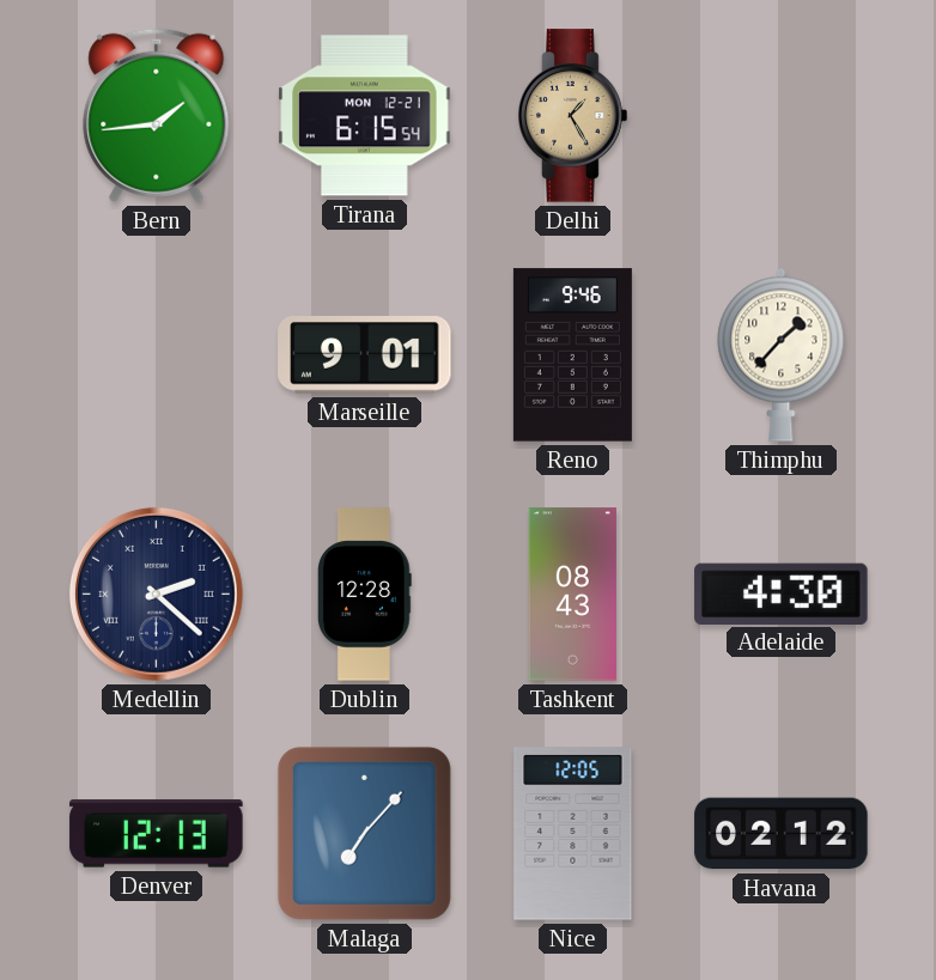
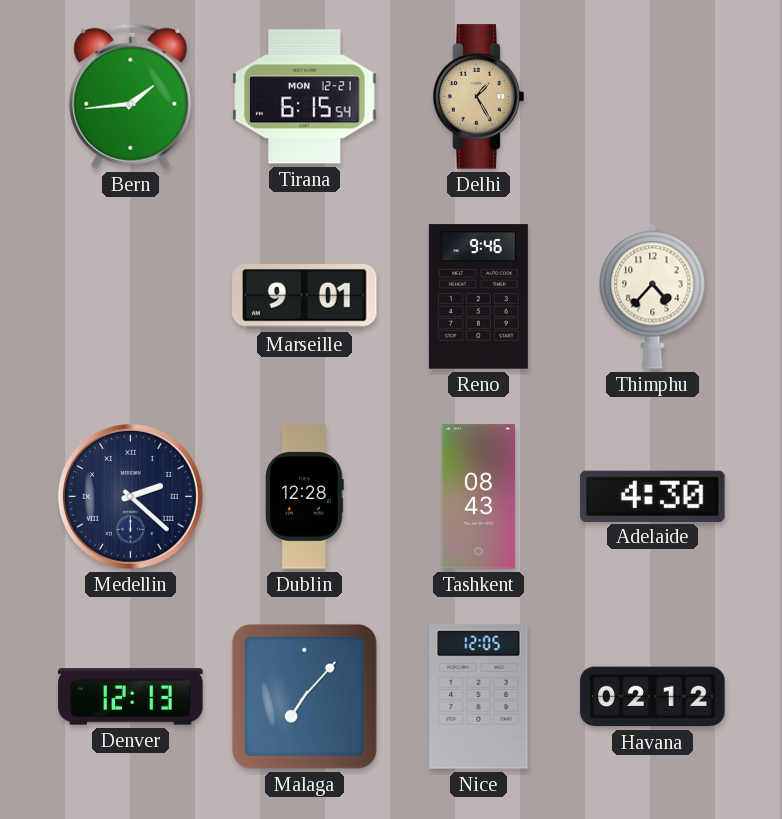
Thimphu: 1:37 -> 4:37 (653, 296)
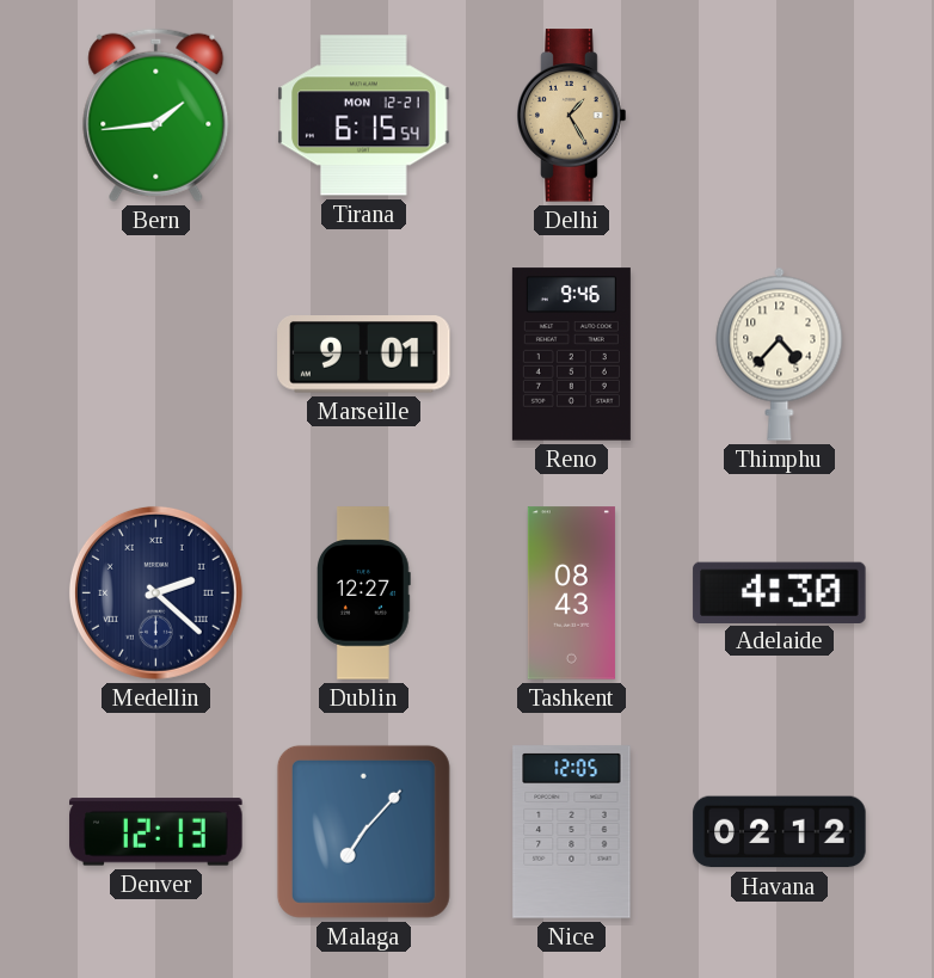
Dublin: 12:28 -> 12:27 (364, 593)
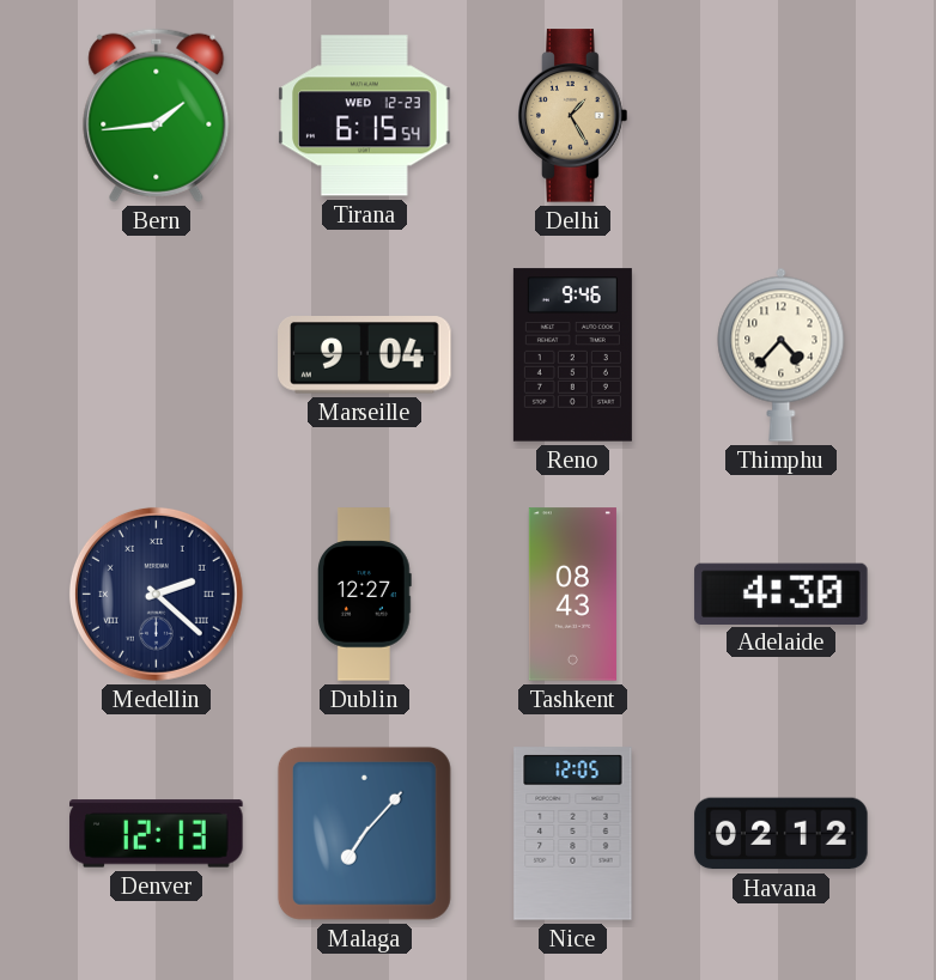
Tirana date: MON 12-21 -> WED 12-23 (365, 116)
Marseille: 9:01 -> 9:04 (365, 355)
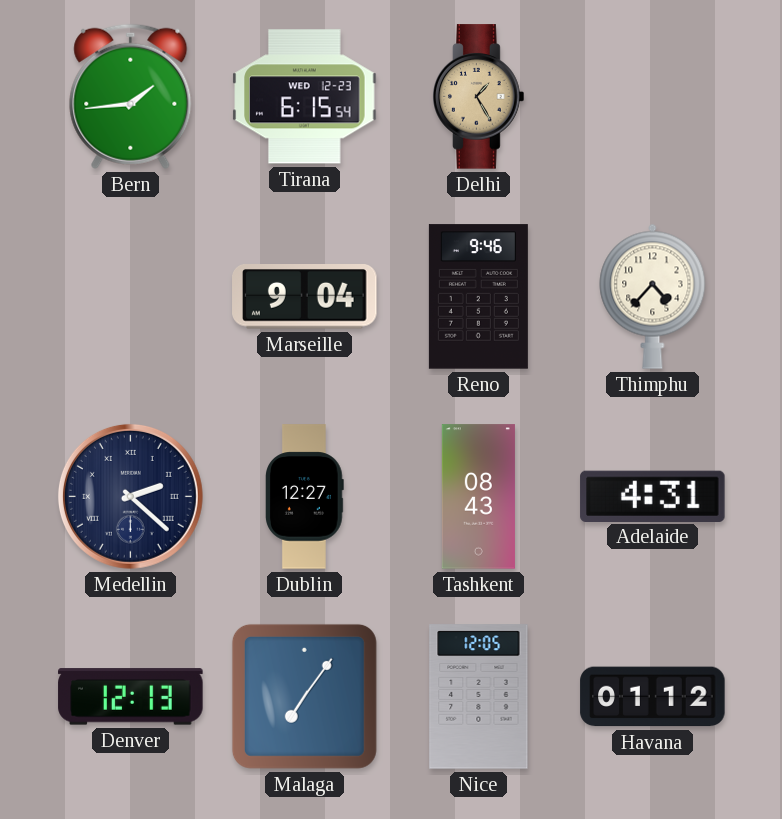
Adelaide: 4:30 -> 4:31 (653, 496)
Malaga: 7:07 -> 7:06 (304, 696)
Havana: 02:12 -> 01:12 (653, 697)
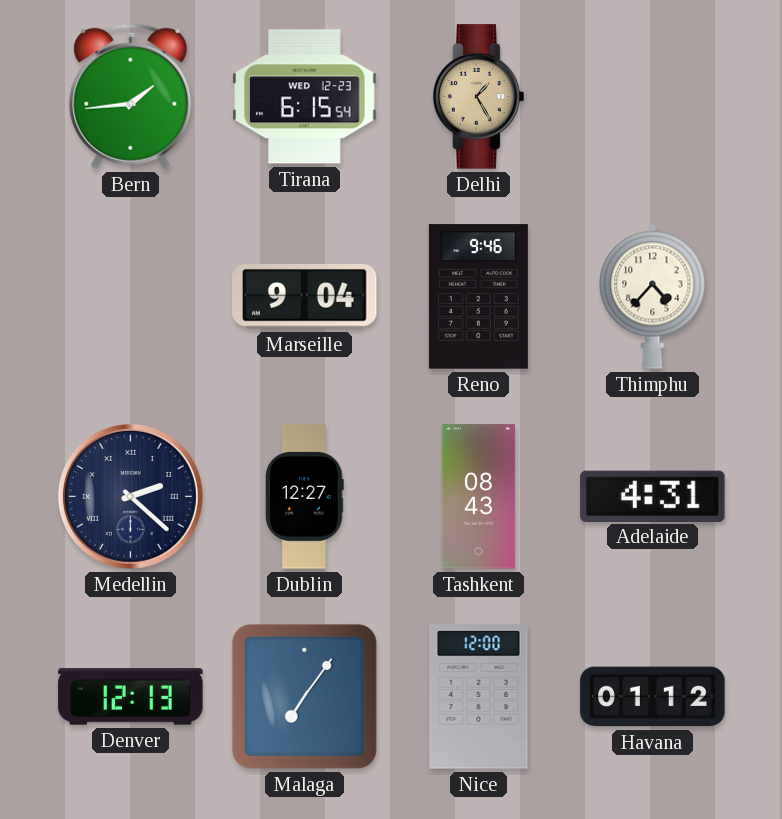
Nice: 12:05 -> 12:00 (479, 697)
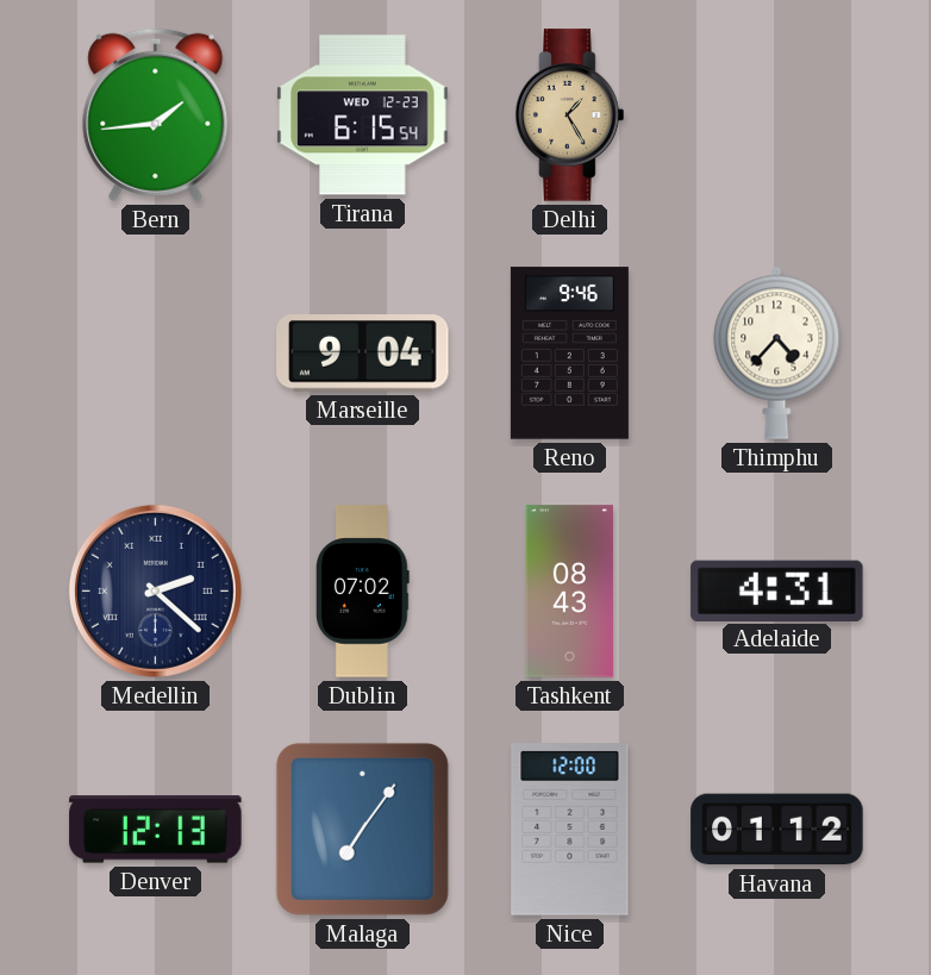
Dublin: 12:27 -> 07:02 (363, 592)
